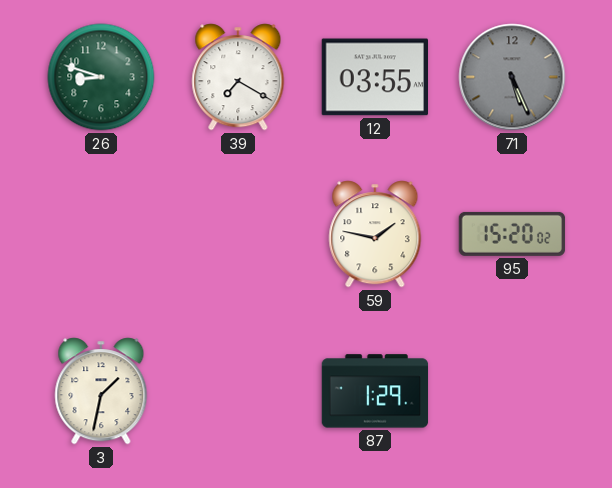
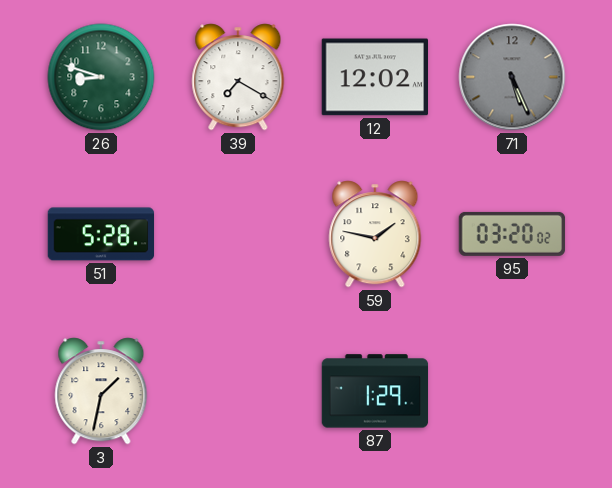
12: 03:55 -> 12:02 (374, 77)
51: none -> 5:28 (101, 234)
95: 15:20 -> 03:20 (512, 234)
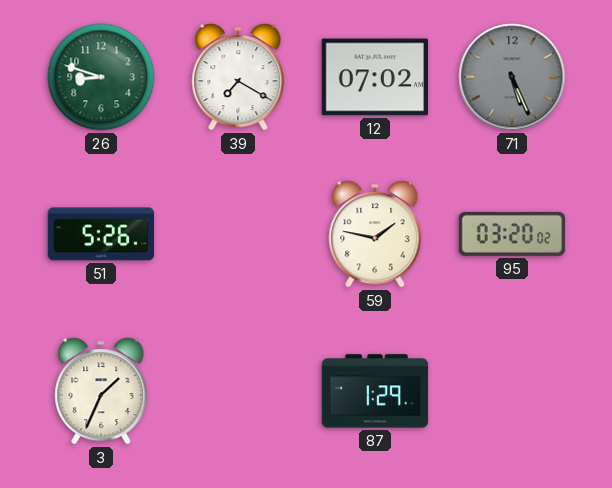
12: 12:02 -> 07:02 (374, 77)
51: 5:28 -> 5:26 (101, 234)
3: 1:32 -> 1:34 (101, 391)
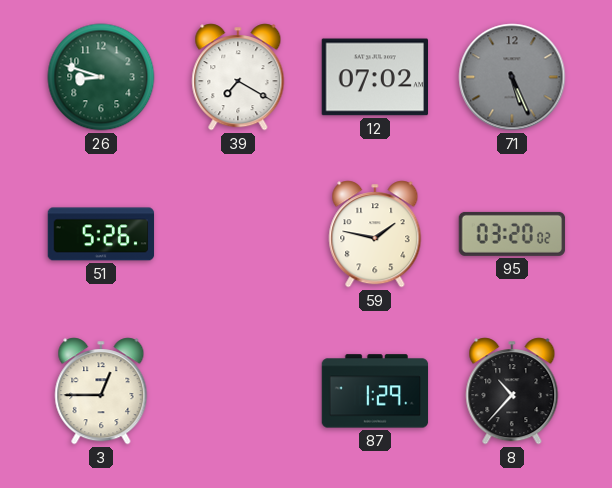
3: 1:34 -> 12:45 (101, 391)
8: none -> 10:37 (512, 391)
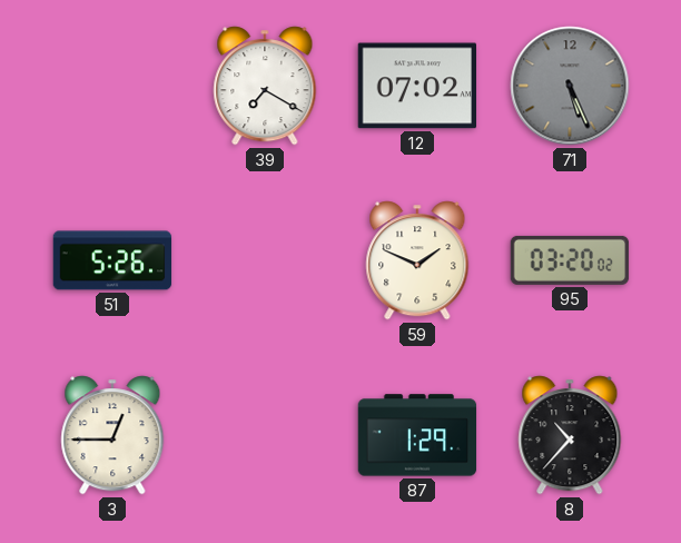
26: 8:48 -> none (101, 77)
59: 1:47 -> 1:49 (417, 260)
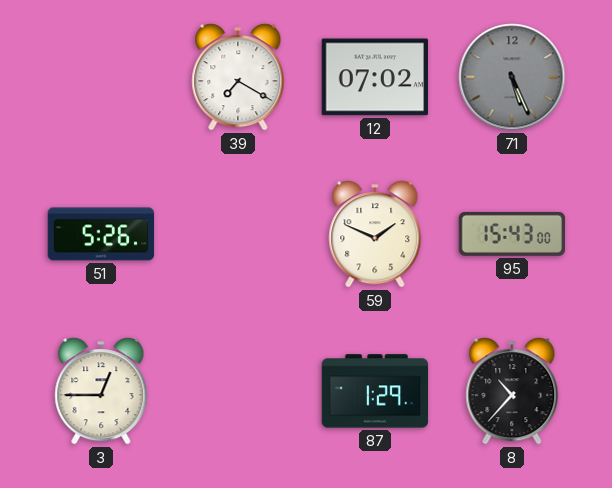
95: 03:20 -> 15:43 (512, 234)
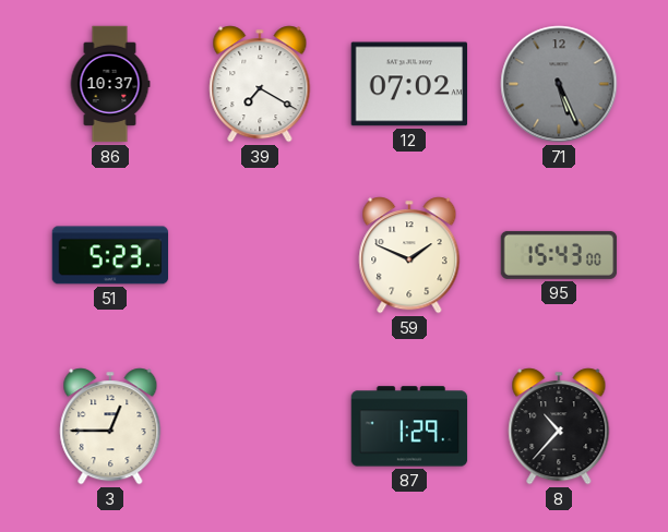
86: none -> 10:37 (110, 84)
51: 5:26 -> 5:23 (110, 255)
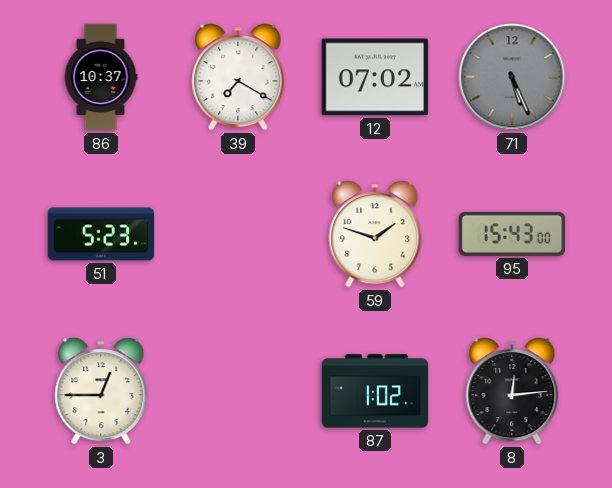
59: 1:49 -> 1:48 (375, 234)
87: 1:29 -> 1:02 (375, 391)
8: 10:37 -> 12:14 (512, 391)
